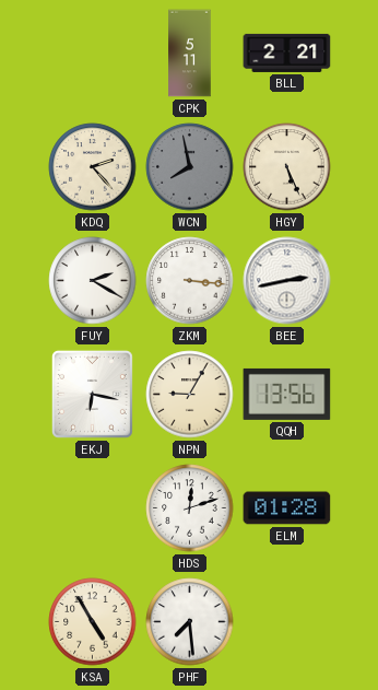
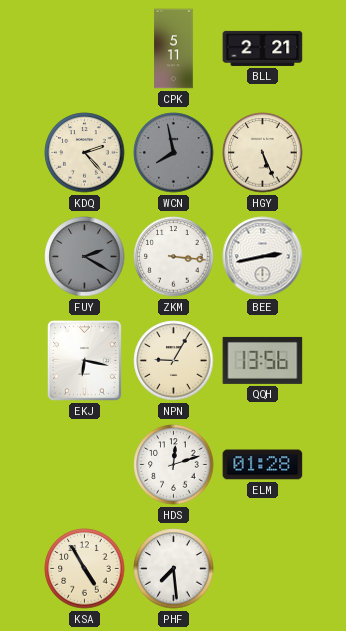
FUY dial: white -> grey (85, 257)
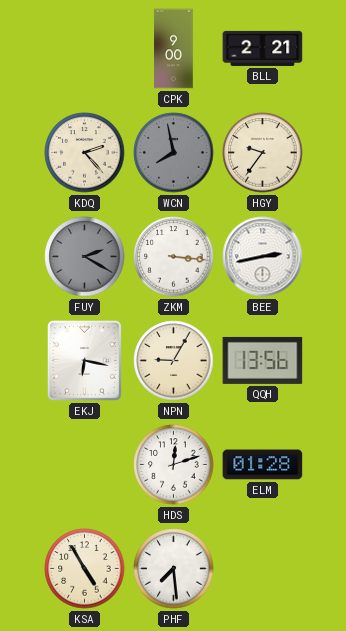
CPK: 5:11 -> 9:00 (174, 49)
HGY: 5:26 -> 9:36 (263, 153)
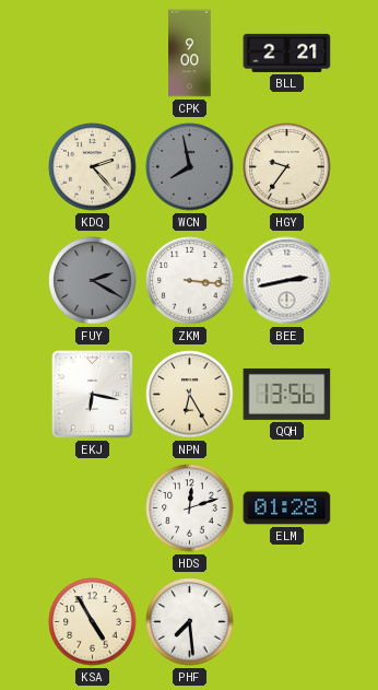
NPN: 9:05 -> 6:25 (190, 395)
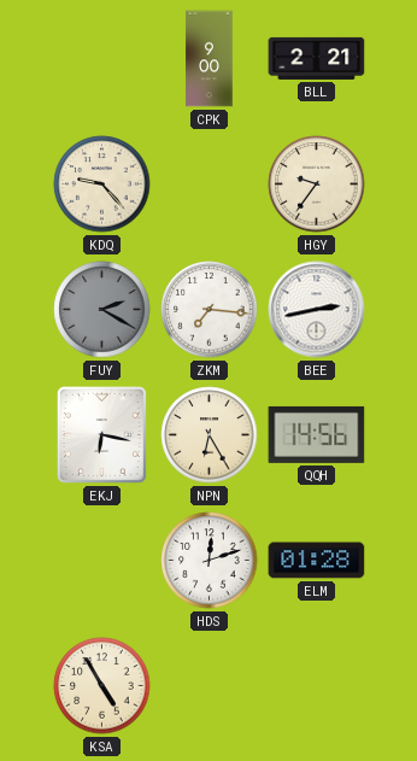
KDQ: 2:23 -> 9:23 (102, 185)
WCN: 7:58 -> none (190, 167)
ZKM: 3:16 -> 7:16 (210, 310)
QQH: 13:56 -> 14:56 (317, 434)
PHF: 7:29 -> none (190, 622)
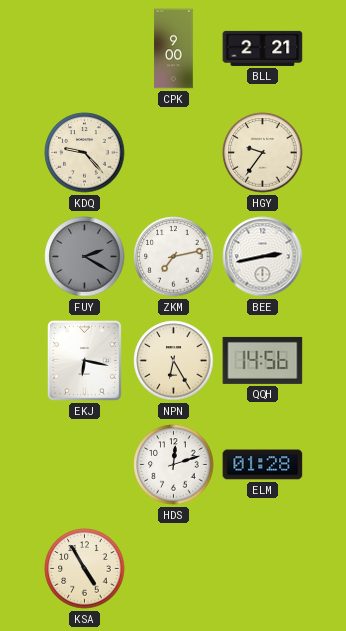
ZKM: 7:16 -> 7:13 (174, 257)
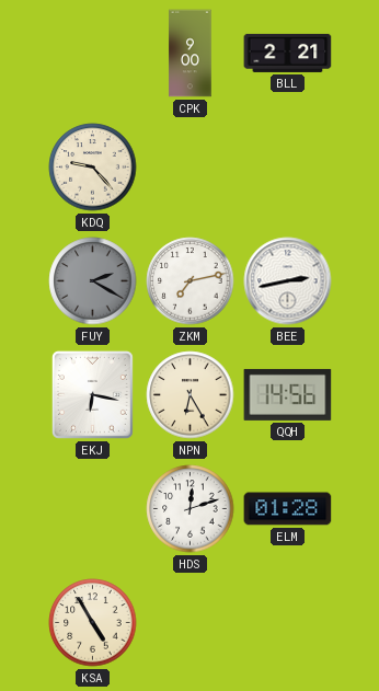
HGY: 9:36 -> none (263, 153)
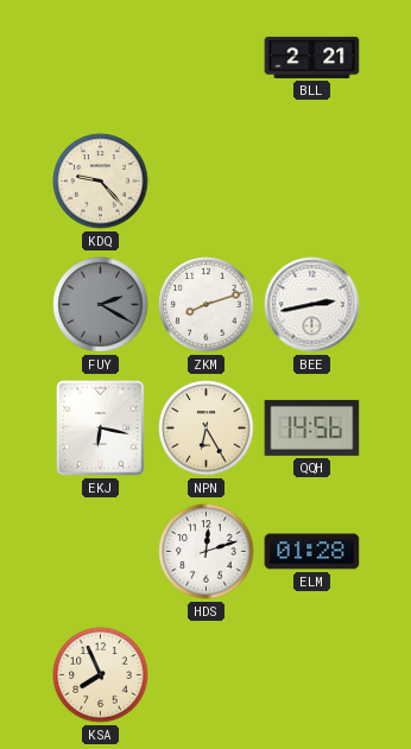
CPK: 9:00 -> none (191, 54)
ZKM: 7:13 -> 8:12 (207, 305)
KSA: 4:55 -> 7:56 (101, 675)
